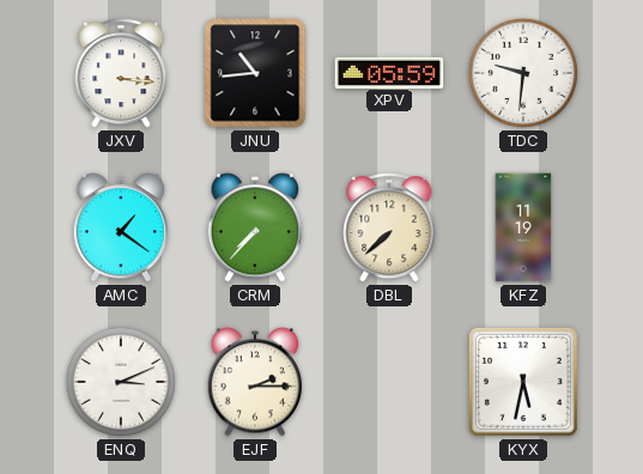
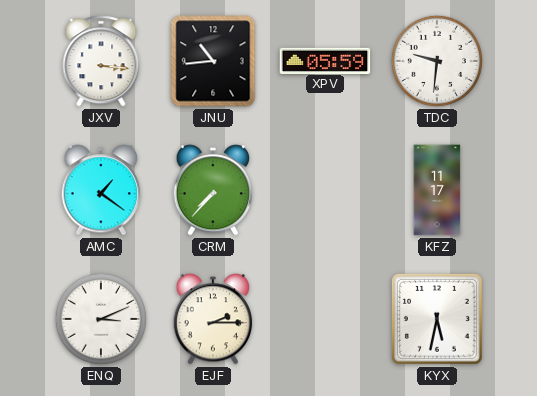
DBL: 7:38 -> none (389, 227)
KFZ: 11:19 -> 11:17 (437, 190)
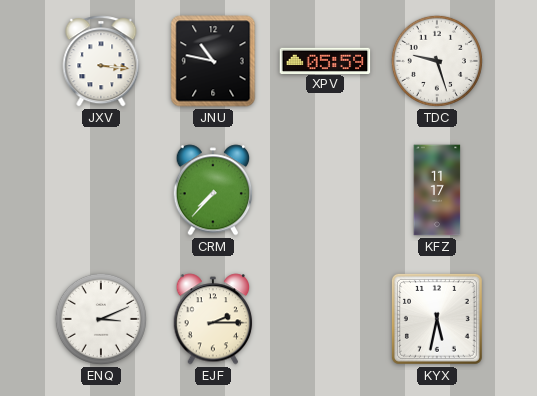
JNU: 10:44 -> 10:47 (213, 61)
TDC: 9:31 -> 9:27 (437, 61)
AMC: 1:21 -> none (101, 190)
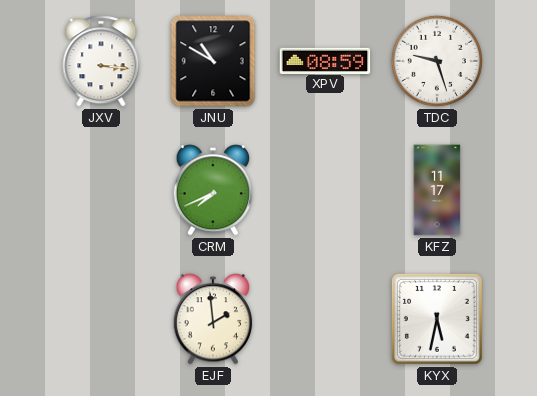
JNU: 10:47 -> 10:50 (213, 61)
XPV: 05:59 -> 08:59 (325, 60)
CRM: 7:37 -> 7:41 (213, 190)
ENQ: 3:11 -> none (101, 319)
EJF: 2:15 -> 1:59 (213, 319)
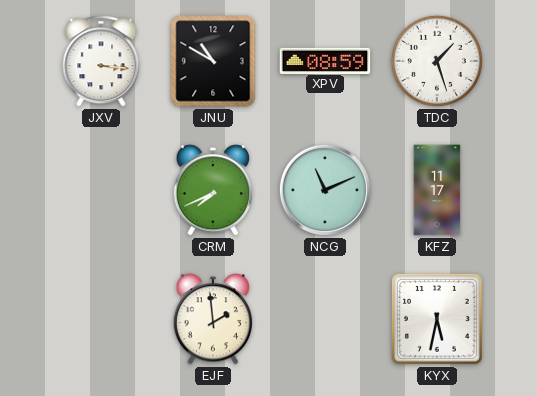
TDC: 9:27 -> 1:27 (437, 61)
NCG: none -> 11:11 (325, 190)
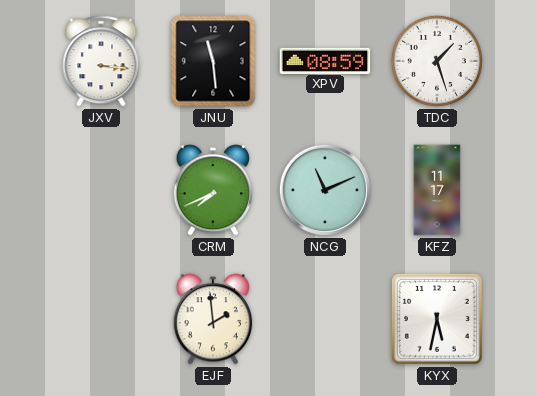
JNU: 10:50 -> 11:29 (213, 61)
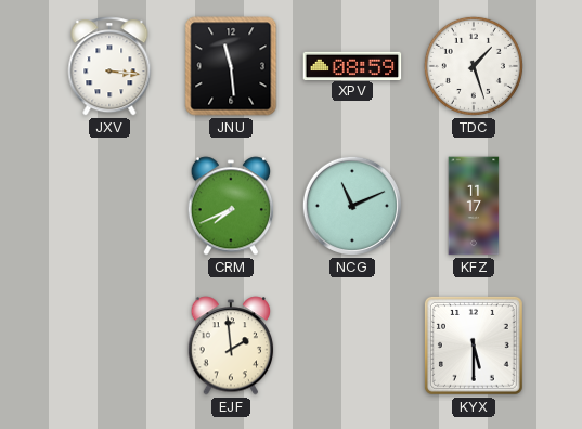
KYX: 5:32 -> 5:30 (474, 346)
